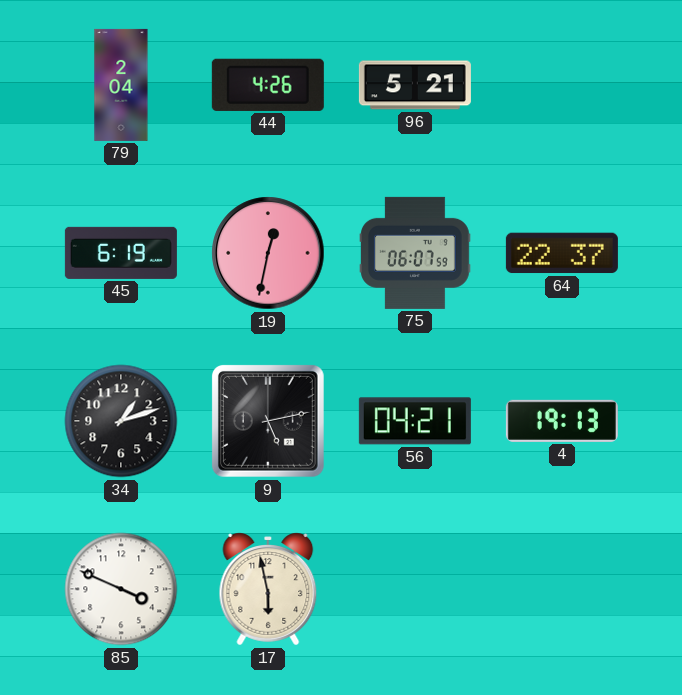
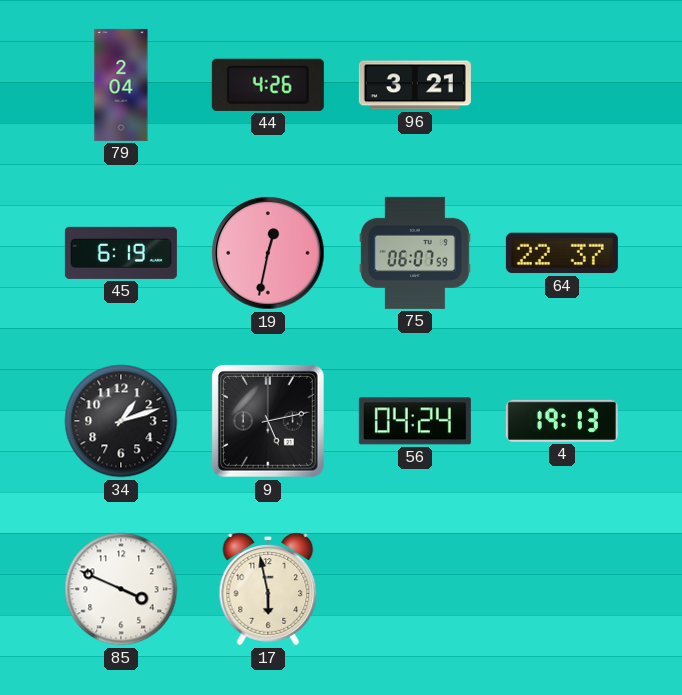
96: 5:21 -> 3:21 (415, 85)
56: 04:21 -> 04:24 (415, 421)
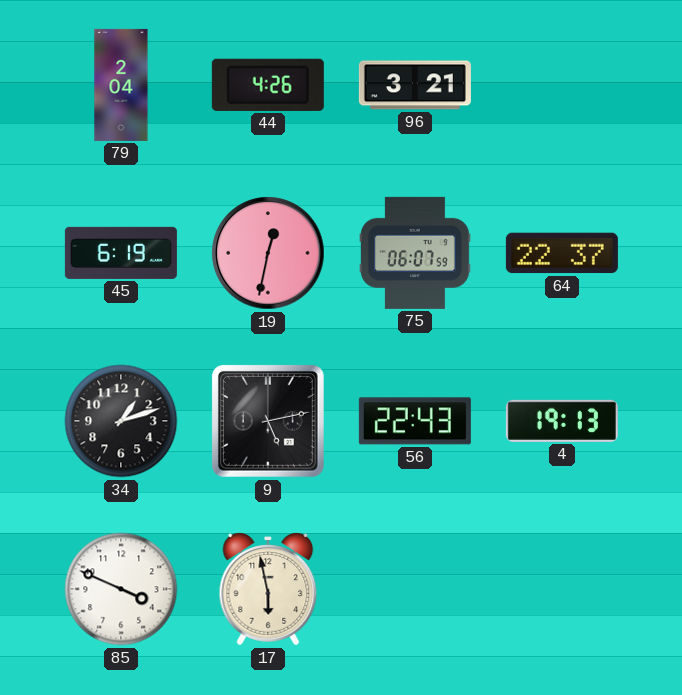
56: 04:24 -> 22:43 (415, 421)
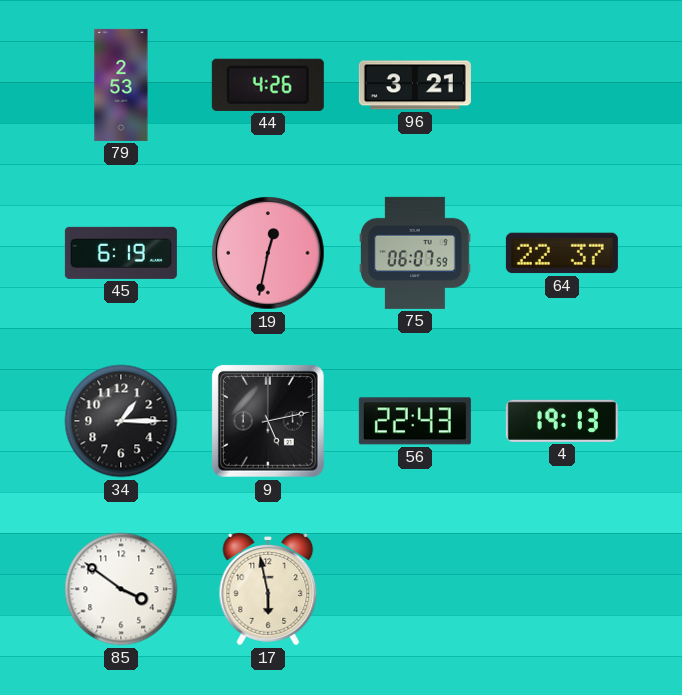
79: 2:04 -> 2:53 (121, 85)
34: 1:12 -> 1:15 (121, 421)
85: 3:49 -> 3:51 (121, 589)
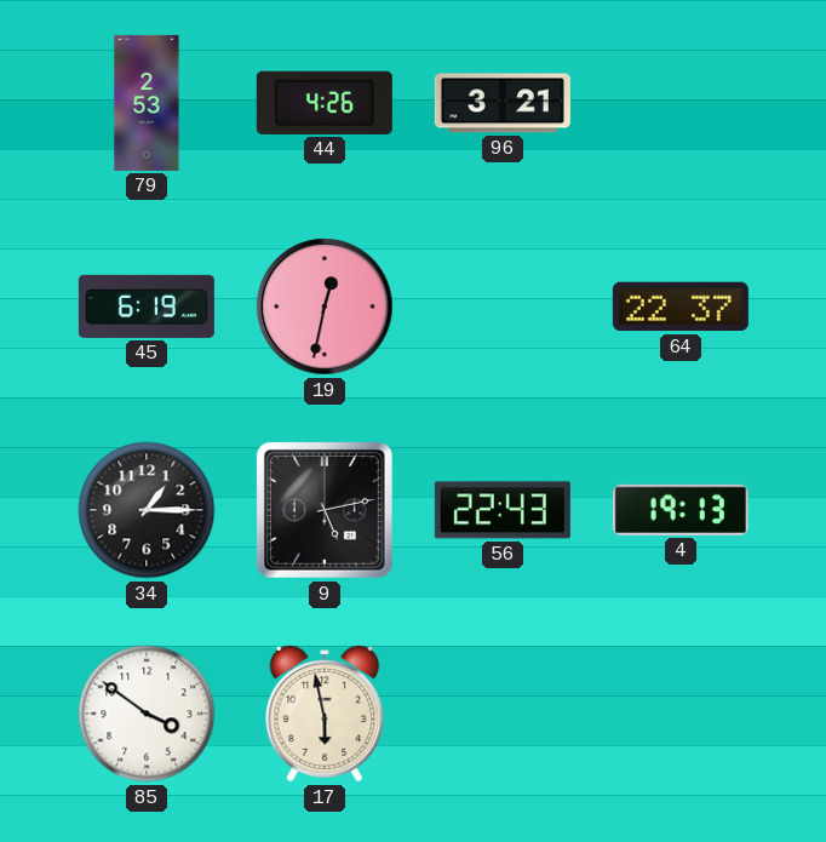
75: 06:07 -> none (416, 253)
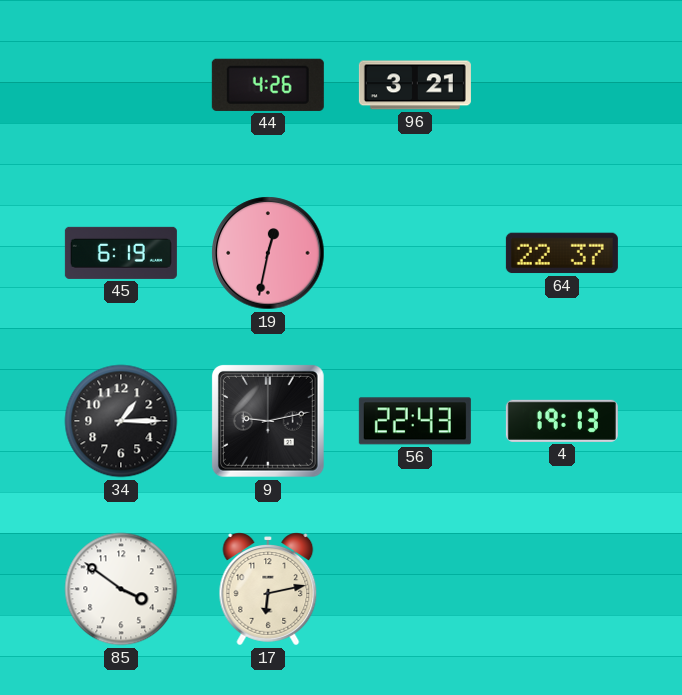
79: 2:53 -> none (147, 103)
9: 5:13 -> 9:13 (268, 421)
17: 5:58 -> 6:13 (268, 589)
